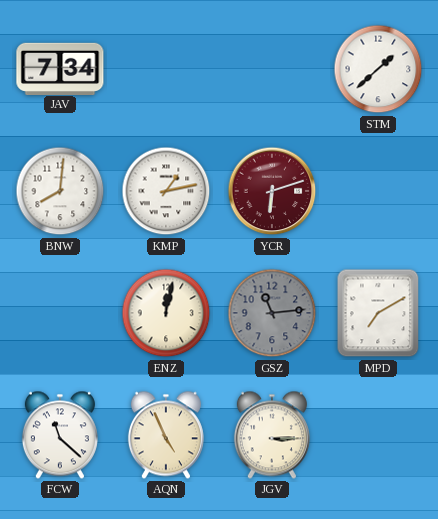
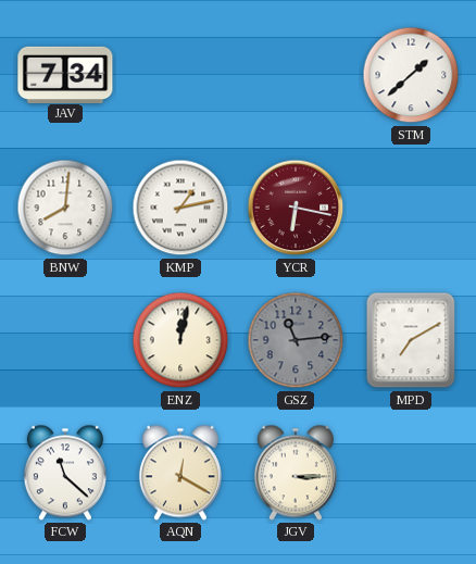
YCR: 6:12 -> 6:17 (296, 208)
AQN: 4:56 -> 12:20 (180, 473)
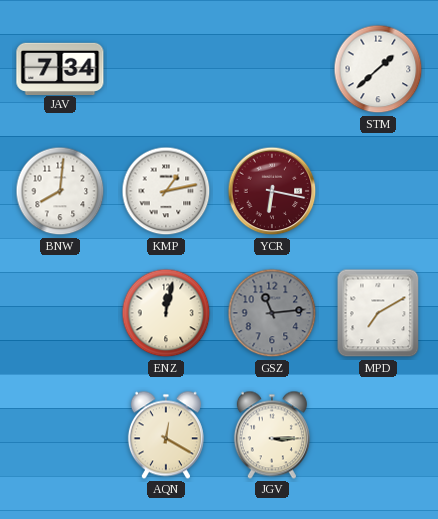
FCW: 11:22 -> none (65, 473)
